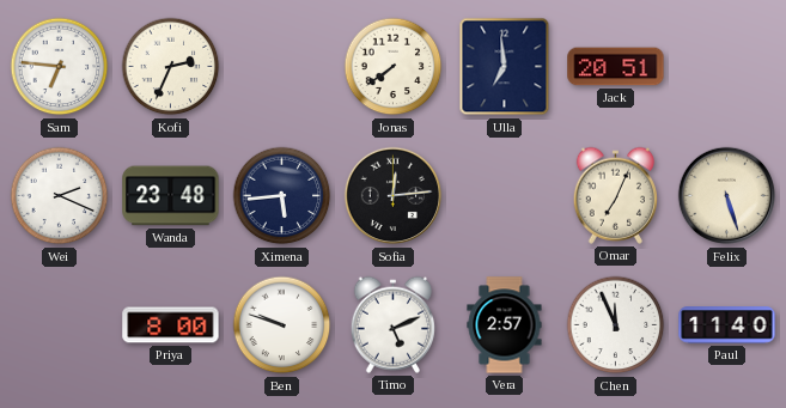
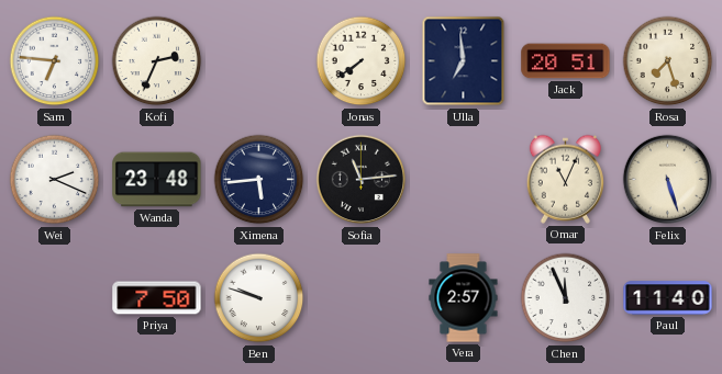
Rosa: none -> 7:27 (668, 61)
Sofia: 12:14 -> 11:14 (362, 180)
Omar: 7:04 -> 11:04 (565, 179)
Priya: 8:00 -> 7:50 (157, 298)
Timo: 5:11 -> none (392, 324)
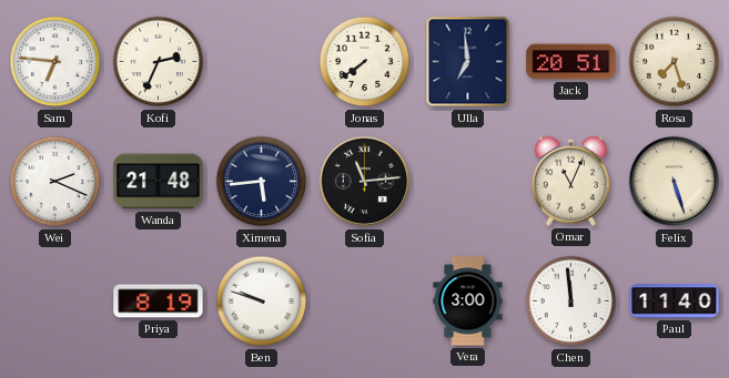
Wanda: 23:48 -> 21:48 (159, 182)
Priya: 7:50 -> 8:19 (159, 302)
Vera: 2:57 -> 3:00 (468, 302)
Chen: 11:56 -> 11:59 (571, 302)
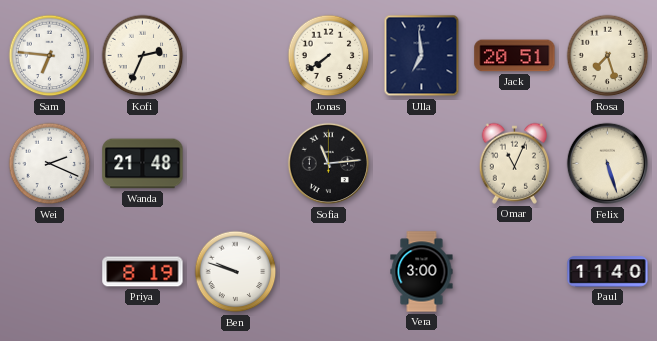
Ximena: 5:44 -> none (262, 182)
Chen: 11:59 -> none (571, 302)
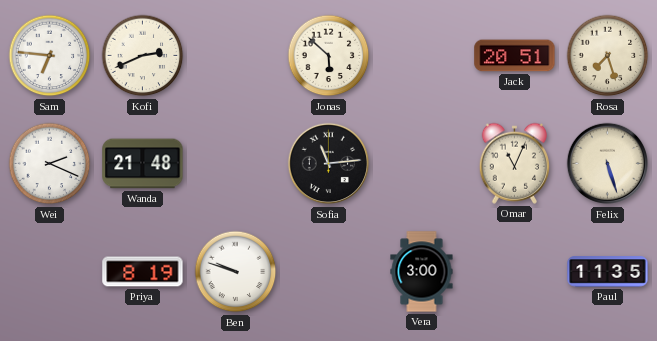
Kofi: 2:34 -> 2:41 (143, 56)
Jonas: 7:39 -> 5:52 (329, 56)
Ulla: 6:59 -> none (422, 56)
Paul: 11:40 -> 11:35 (608, 272)
